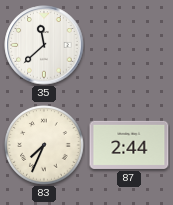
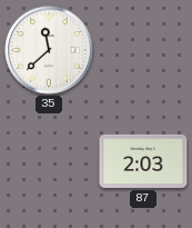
83: 7:34 -> none (44, 145)
87: 2:44 -> 2:03 (143, 161)
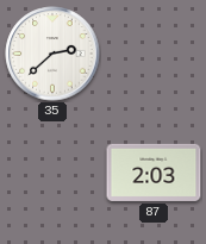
35: 11:38 -> 2:38 (52, 54)
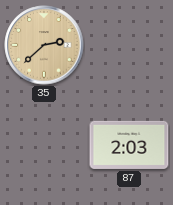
35 dial: white -> champagne (44, 45)
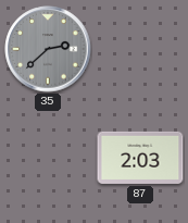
35 dial: champagne -> grey (48, 49)
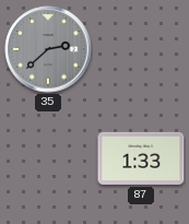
87: 2:03 -> 1:33 (141, 158)
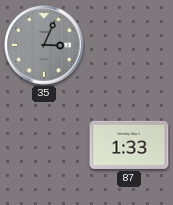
35: 2:38 -> 3:04 (44, 45)
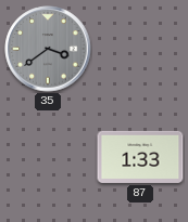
35: 3:04 -> 3:39 (48, 49)
